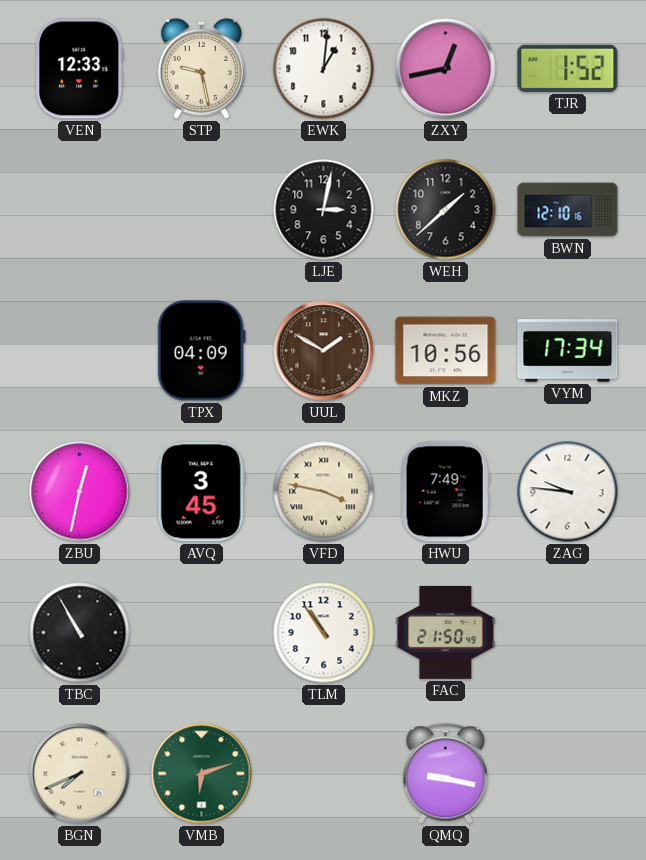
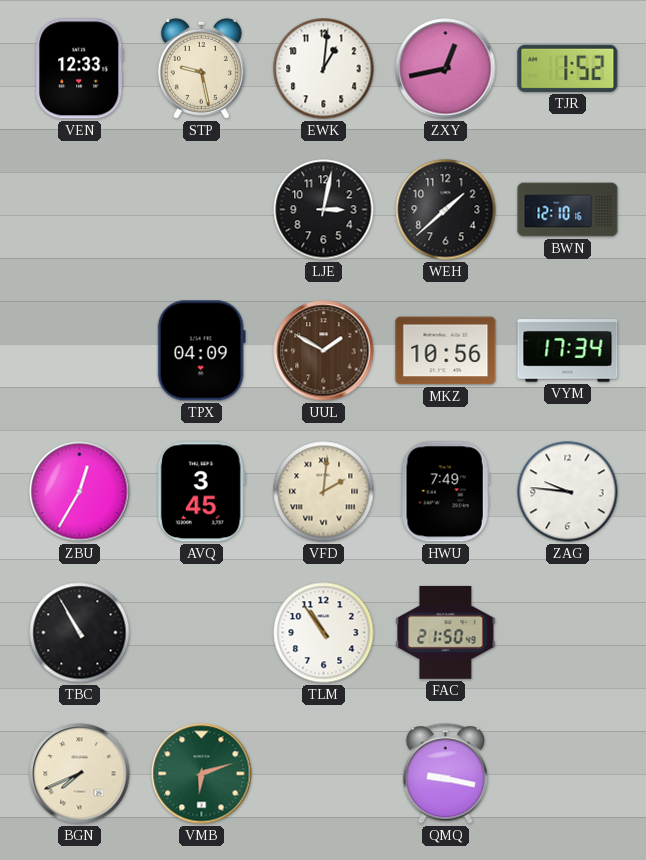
ZBU: 12:32 -> 12:35 (80, 492)
VFD: 3:47 -> 2:01 (324, 492)
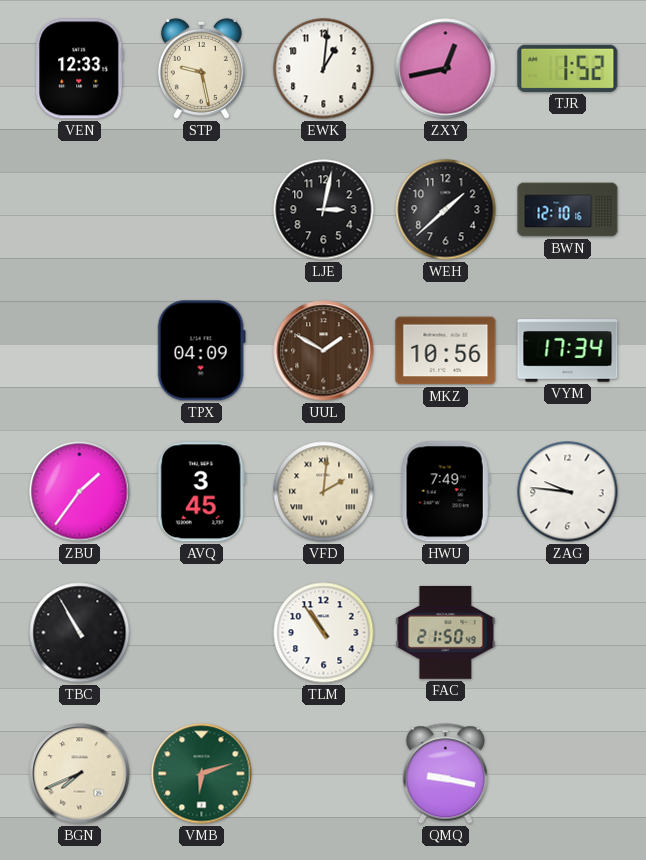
ZBU: 12:35 -> 1:36 (80, 492)
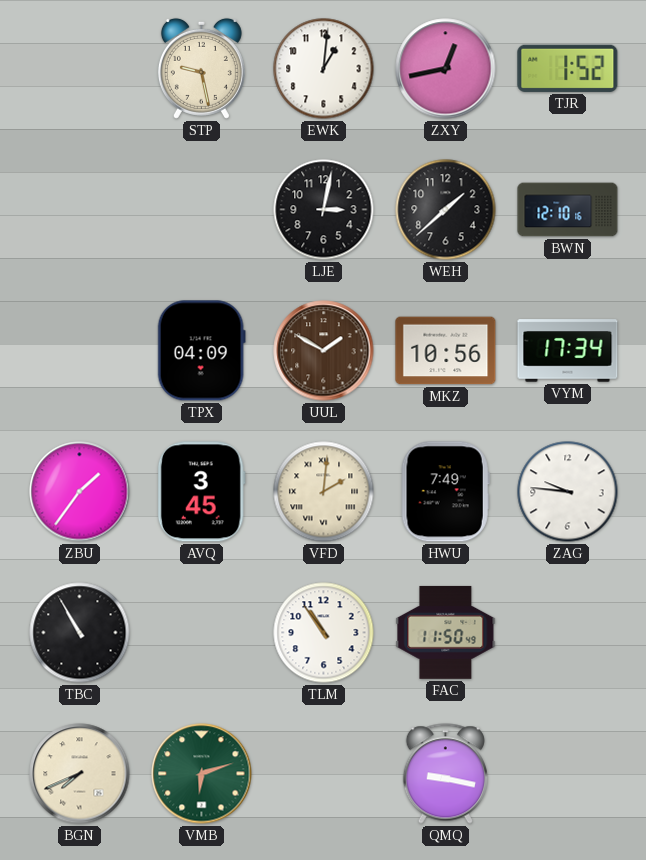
VEN: 12:33 -> none (80, 69)
FAC: 21:50 -> 11:50 (446, 632)
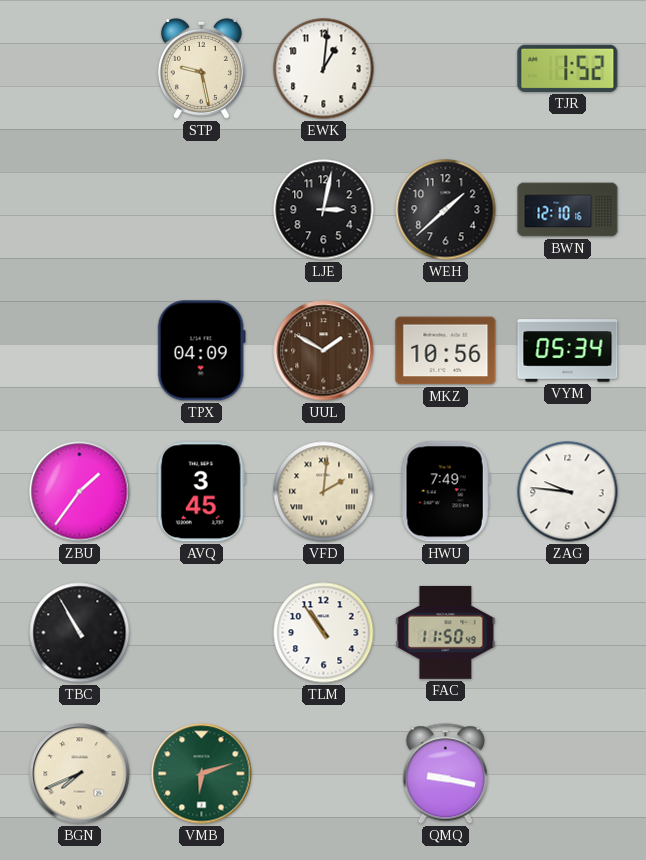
ZXY: 12:43 -> none (446, 69)
VYM: 17:34 -> 05:34 (568, 351)
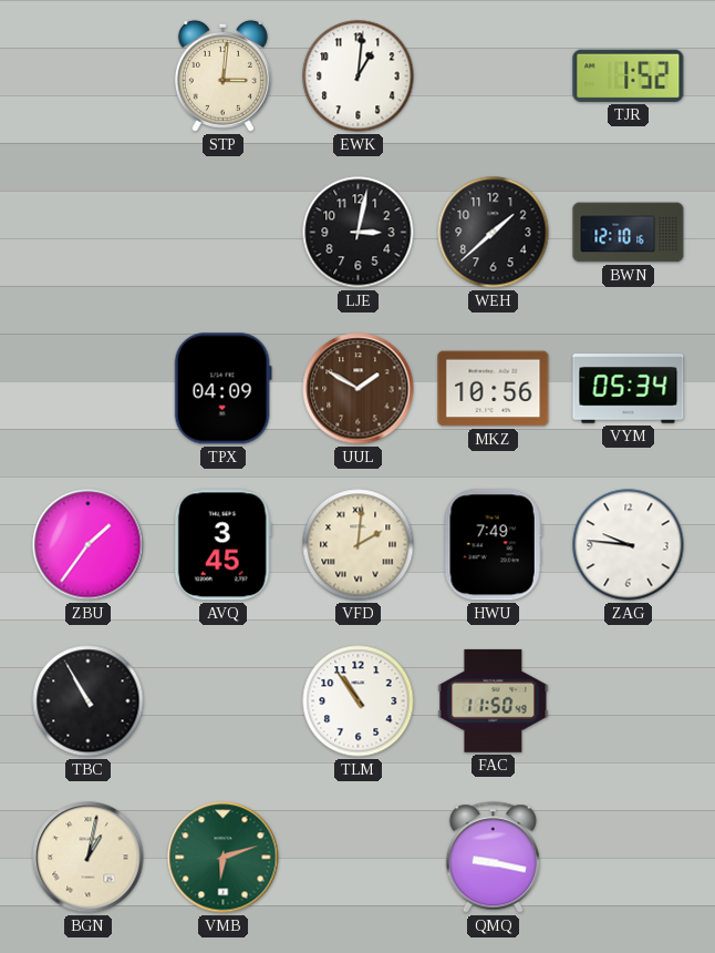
STP: 9:28 -> 3:01 (222, 75)
BGN: 7:41 -> 1:02 (89, 858)
